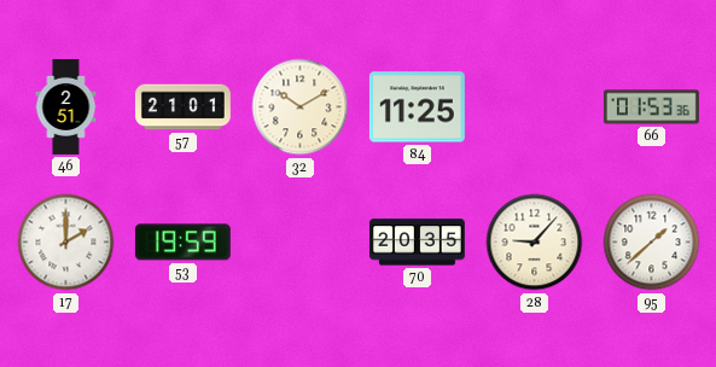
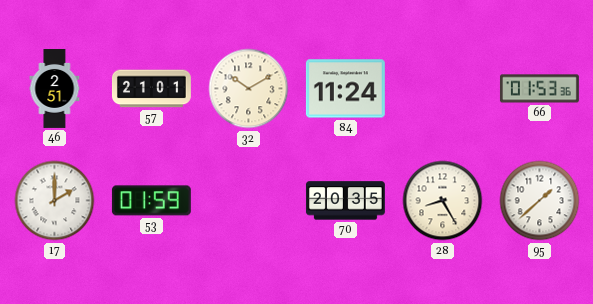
84: 11:25 -> 11:24 (345, 89)
53: 19:59 -> 01:59 (151, 201)
28: 9:07 -> 8:25 (443, 201)
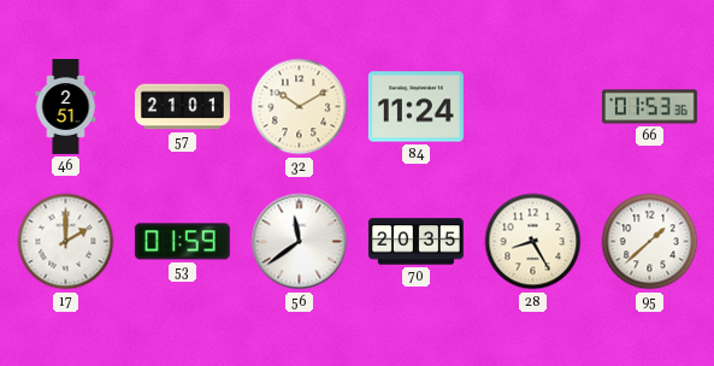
56: none -> 11:39 (300, 242)
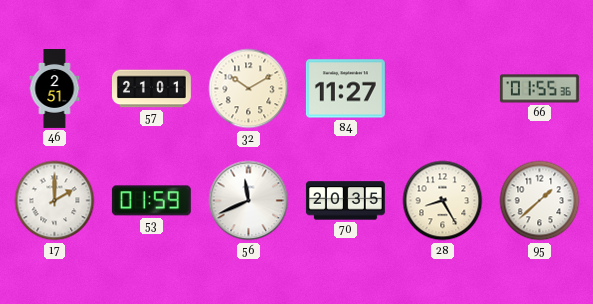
84: 11:24 -> 11:27 (345, 89)
66: 01:53 -> 01:55 (539, 89)
56: 11:39 -> 11:41 (249, 201)
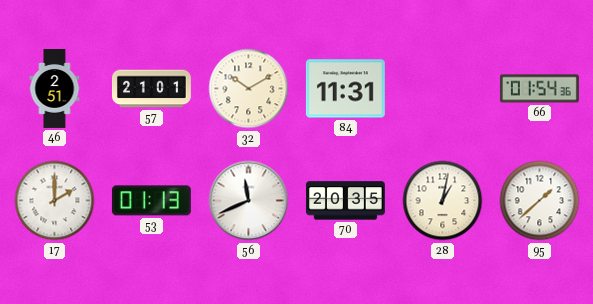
84: 11:27 -> 11:31 (345, 89)
66: 01:55 -> 01:54 (539, 89)
53: 01:59 -> 01:13 (151, 201)
28: 8:25 -> 1:02 (443, 201)
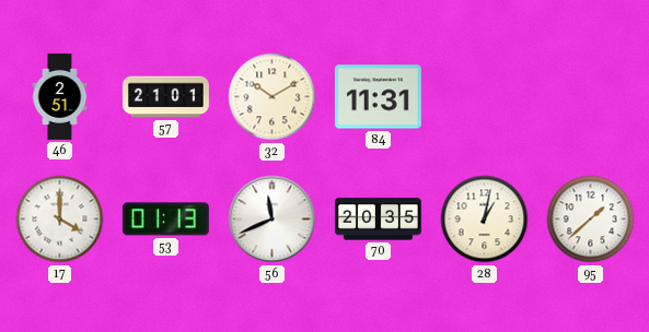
66: 01:54 -> none (539, 89)
17: 2:00 -> 4:00 (60, 220)
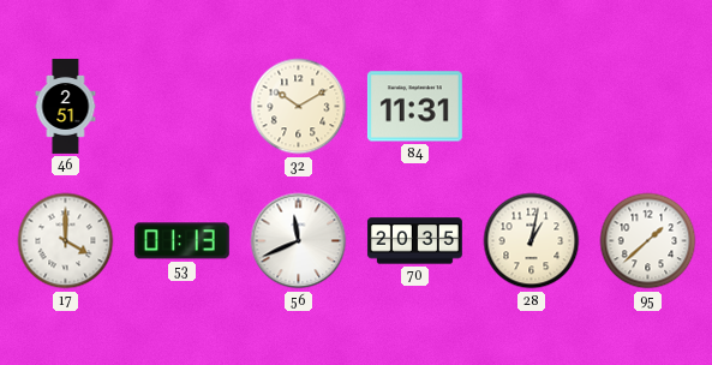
57: 21:01 -> none (165, 97)
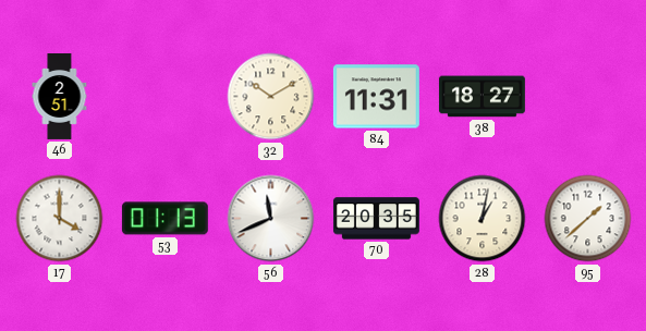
38: none -> 18:27 (482, 97)
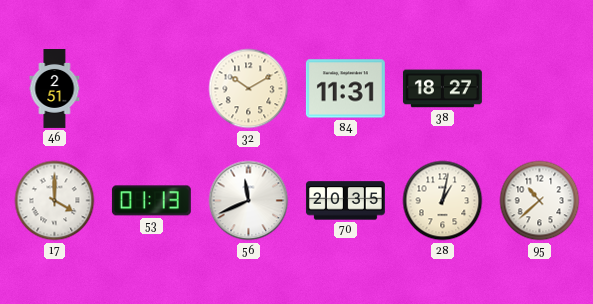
95: 1:38 -> 10:38 (540, 201)
